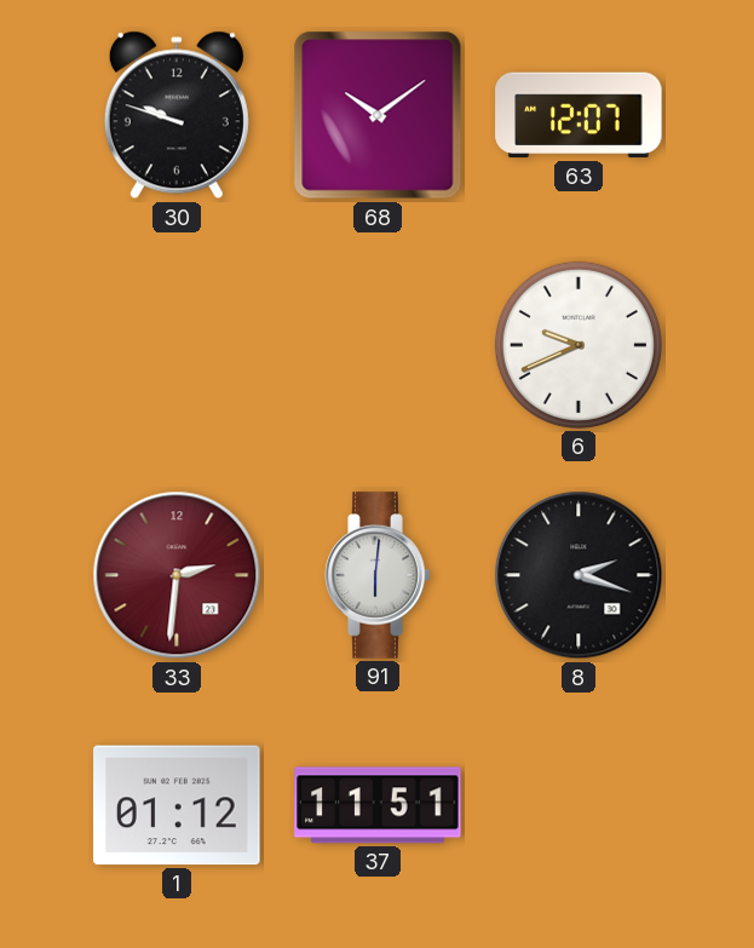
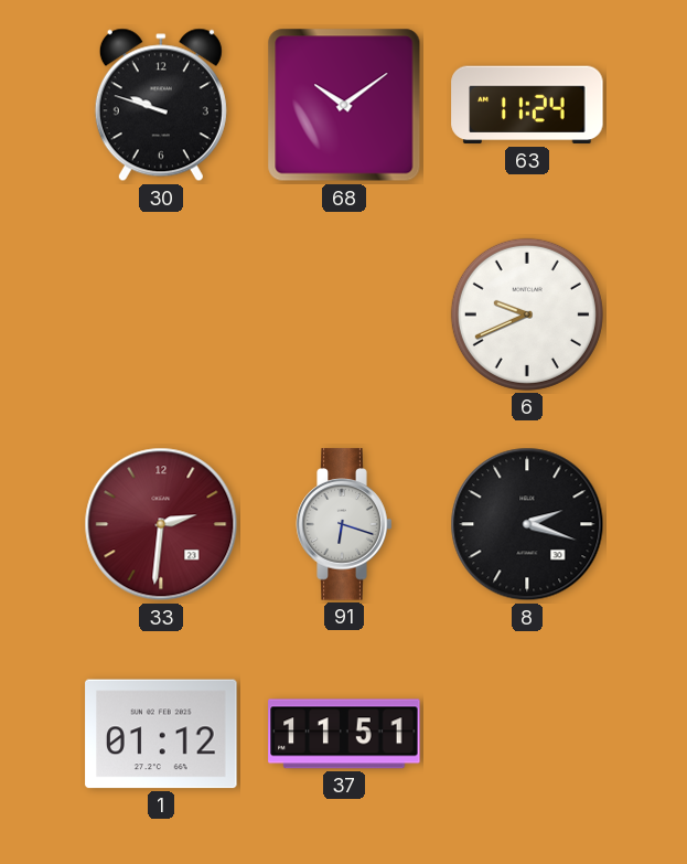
63: 12:07 -> 11:24 (527, 105)
91: 6:01 -> 6:18 (344, 524)
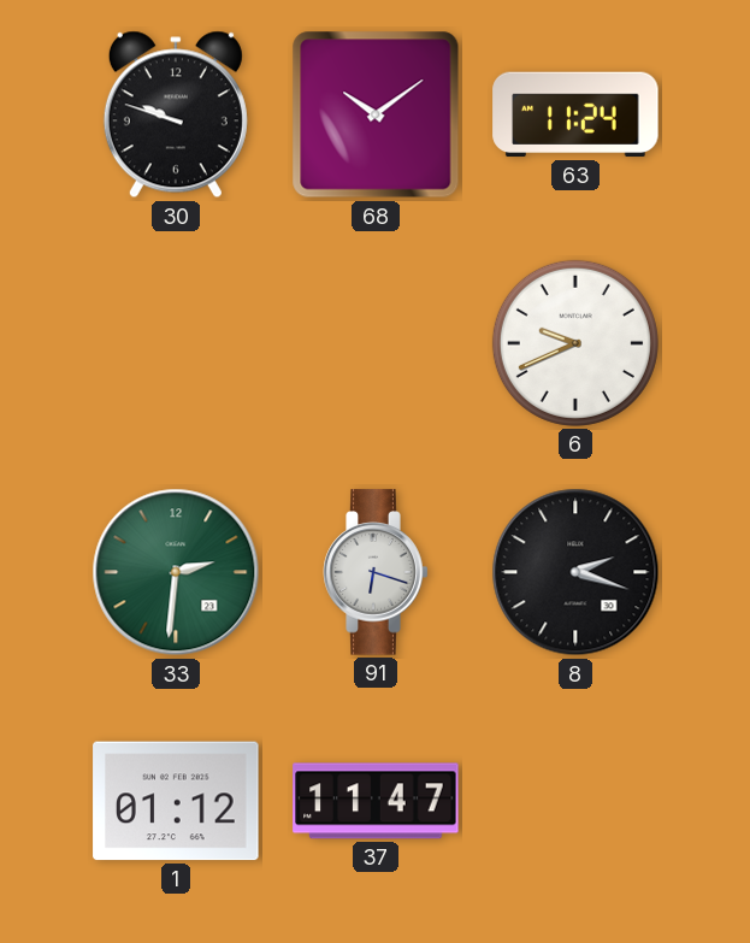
33 dial: burgundy -> green (176, 572)
37: 11:51 -> 11:47 (376, 801)
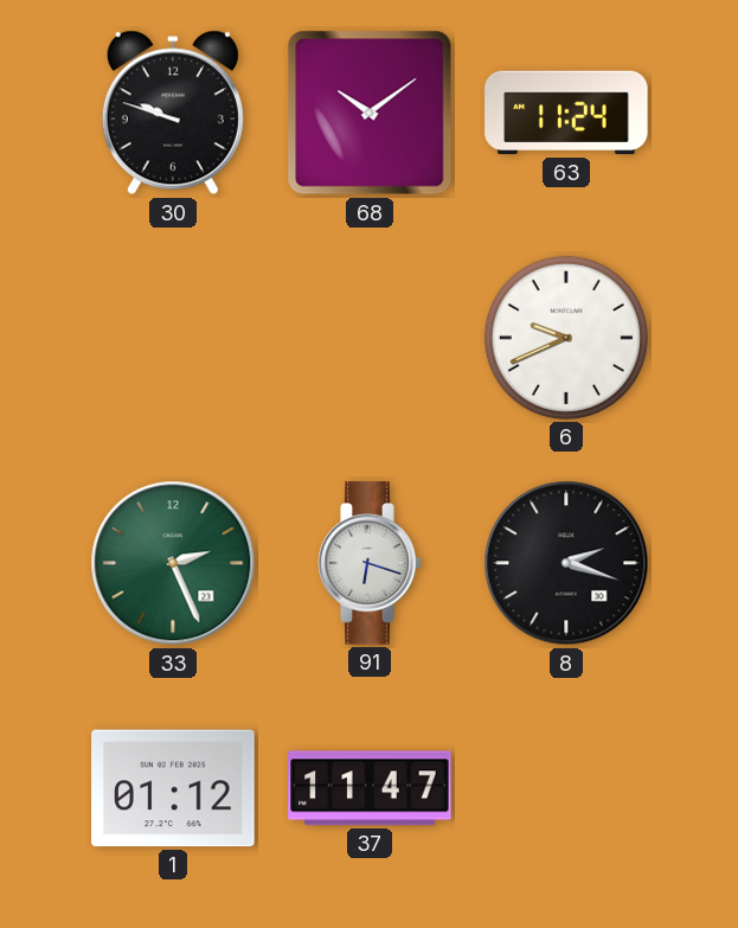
33: 2:31 -> 2:26 (173, 563)
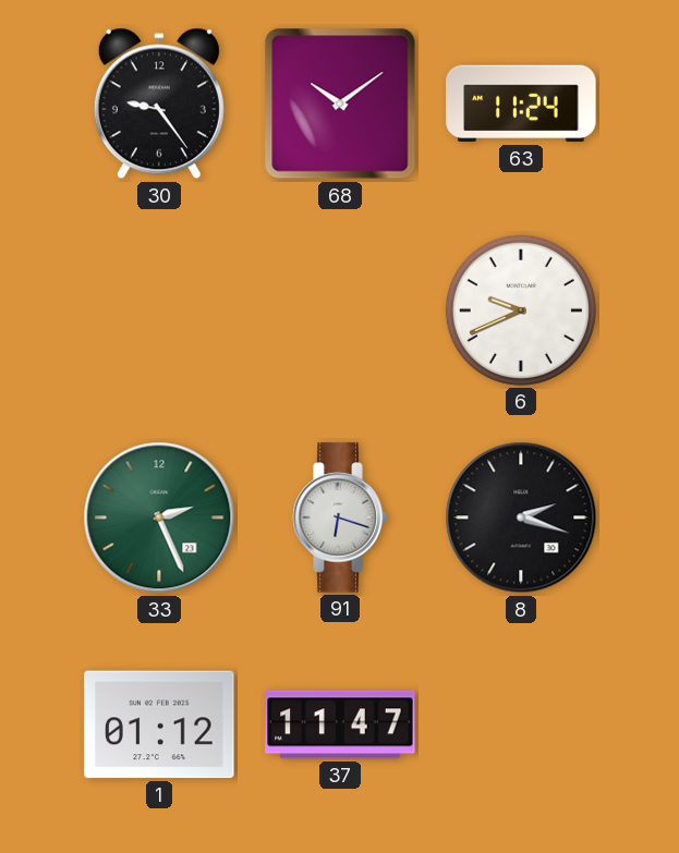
30: 9:48 -> 9:24 (159, 103)
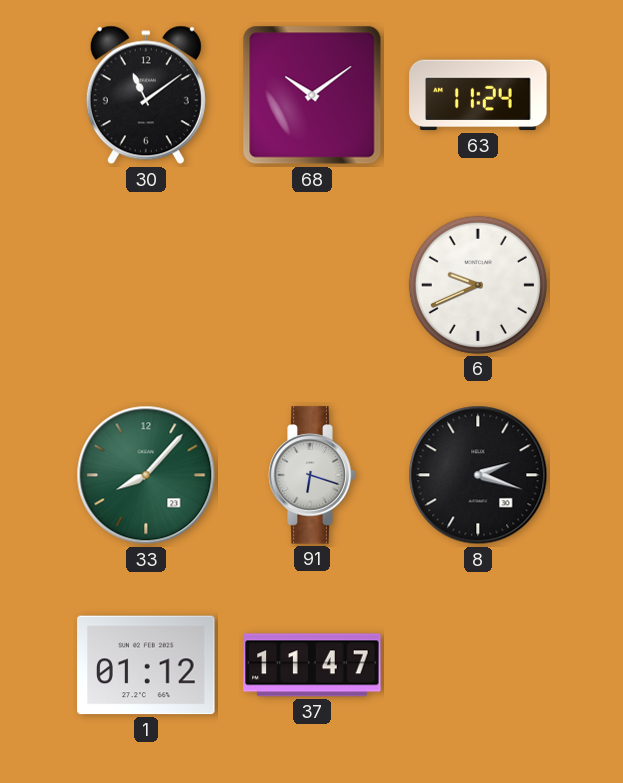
30: 9:24 -> 11:09 (146, 95)
33: 2:26 -> 8:07 (146, 475)
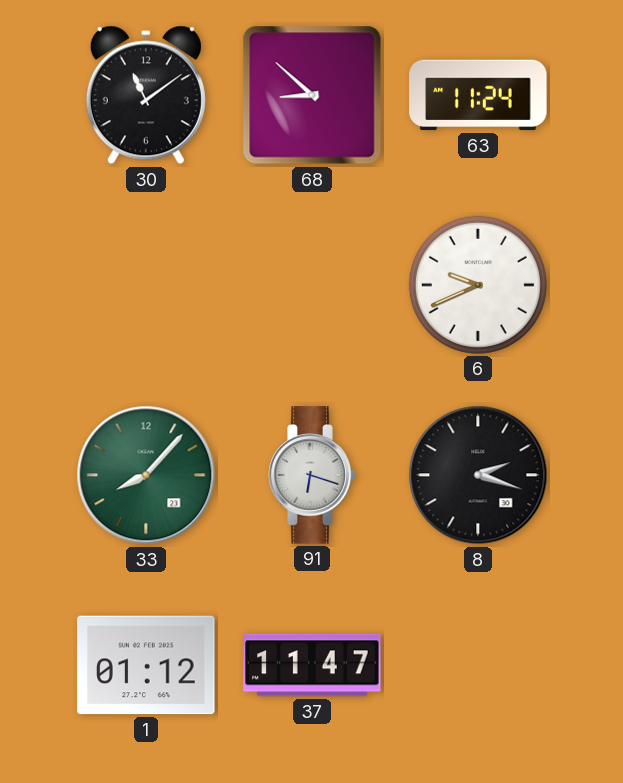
68: 10:09 -> 8:52 (312, 95)
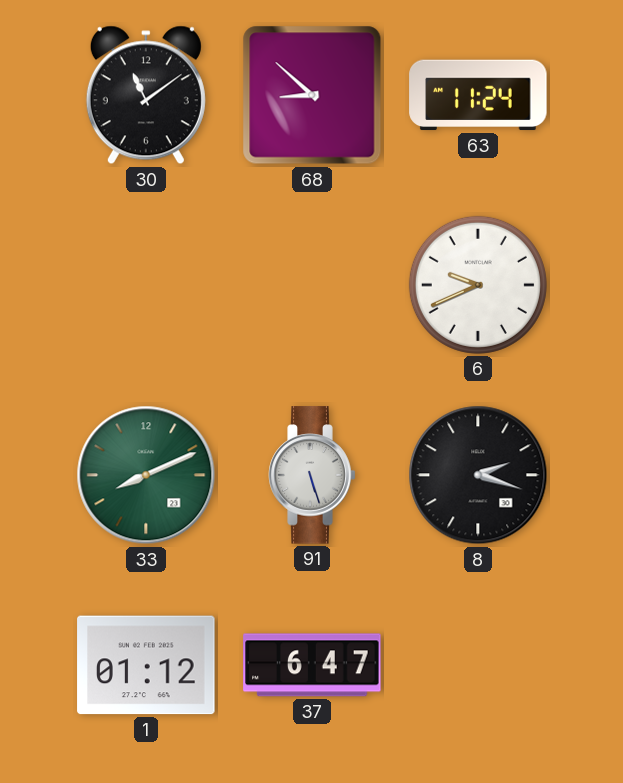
33: 8:07 -> 8:11 (146, 475)
91: 6:18 -> 5:27 (312, 475)
37: 11:47 -> 6:47 (312, 665)
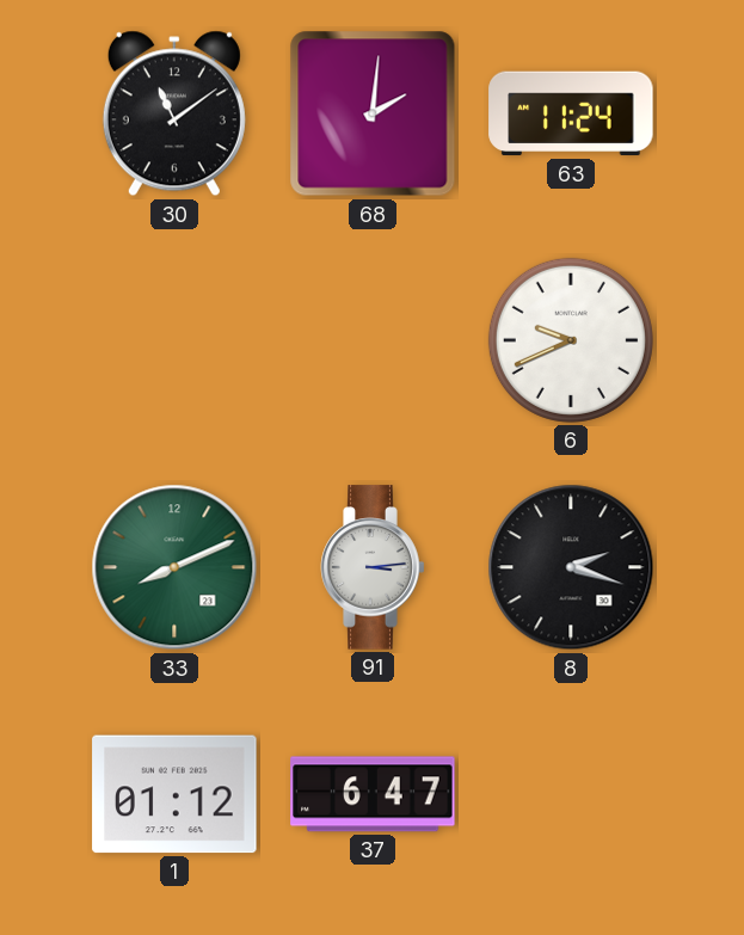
68: 8:52 -> 2:01 (373, 113)
91: 5:27 -> 3:14 (373, 567)
